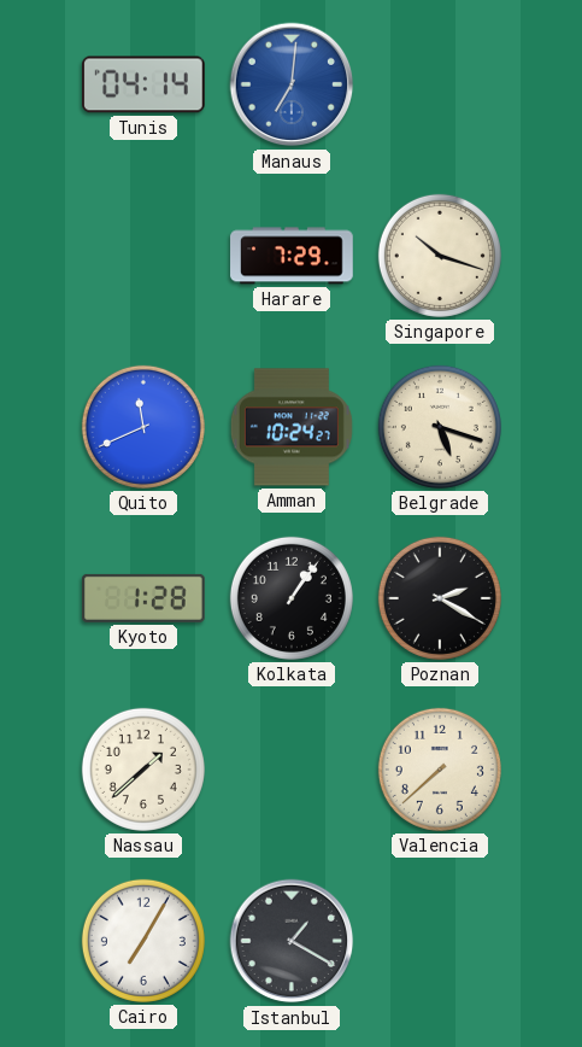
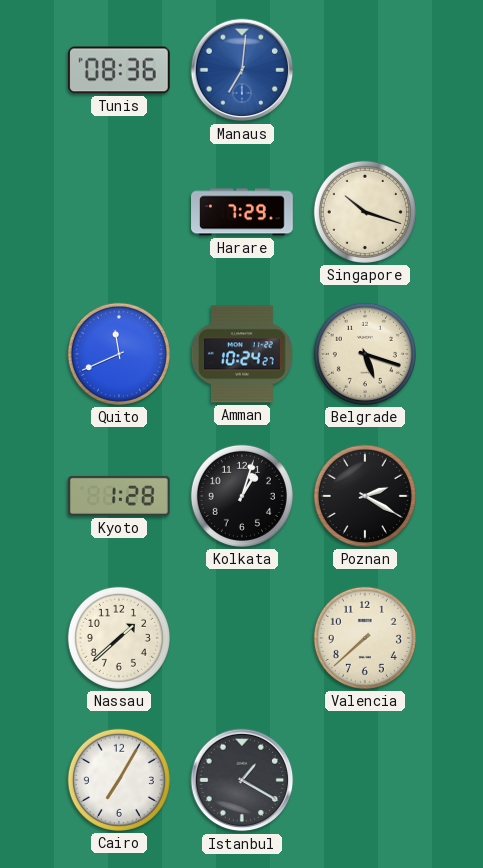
Tunis: 04:14 -> 08:36 (120, 70)
Kolkata: 1:06 -> 1:03 (242, 496)
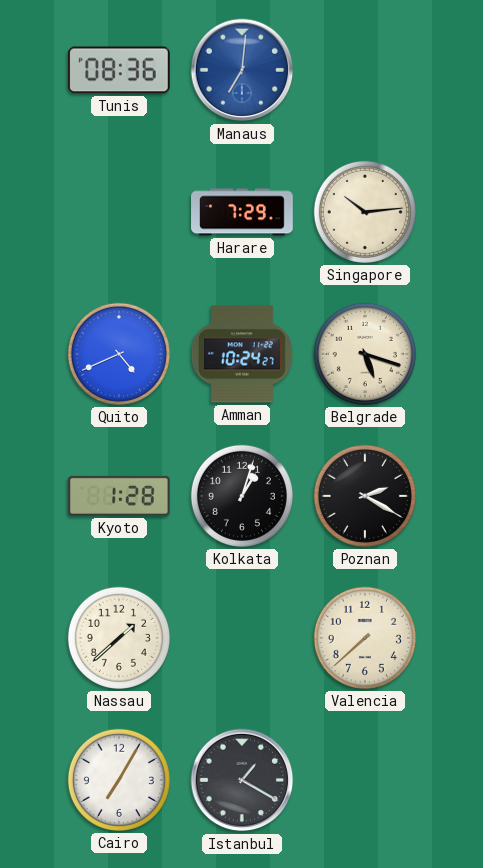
Singapore: 10:18 -> 10:14 (365, 212)
Quito: 11:41 -> 4:41 (119, 354)
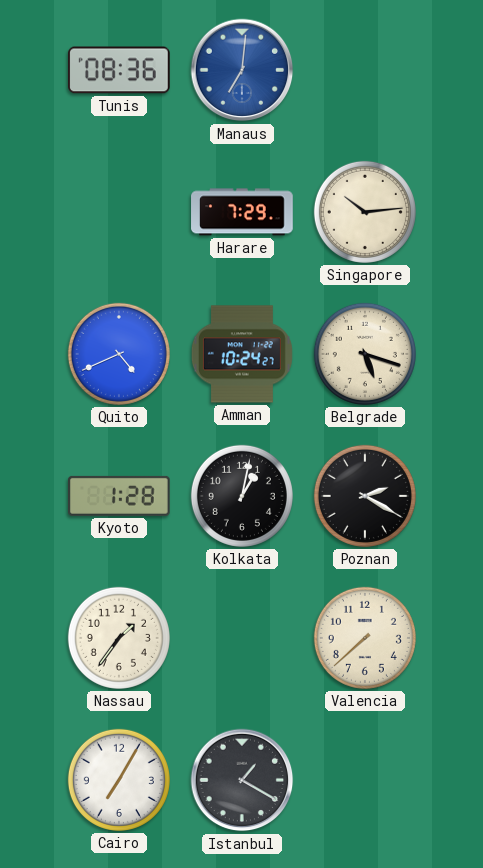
Kolkata: 1:03 -> 1:02 (242, 496)
Nassau: 1:38 -> 1:36 (119, 638)
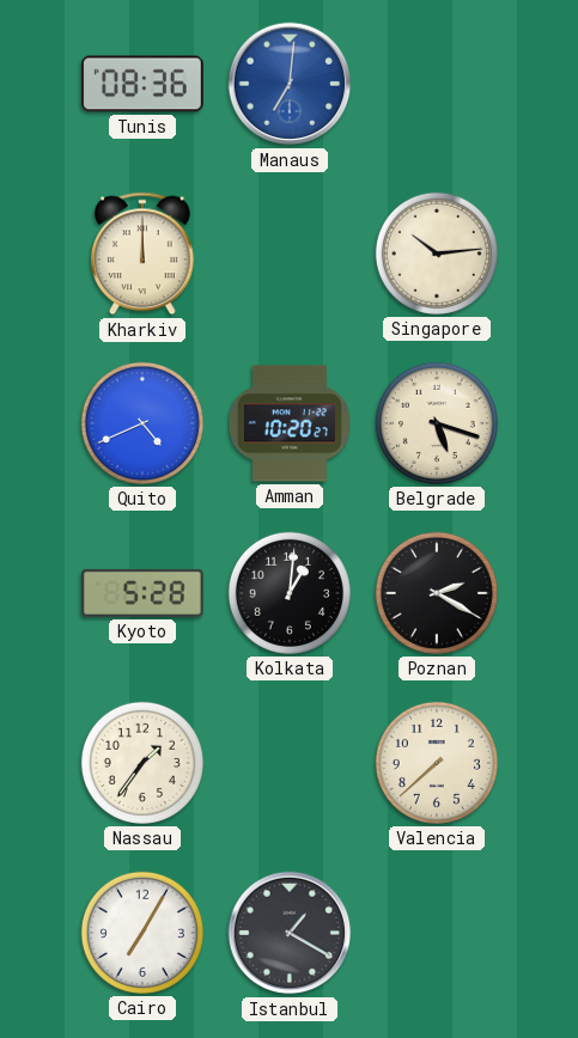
Kharkiv: none -> 12:00 (144, 254)
Harare: 7:29 -> none (242, 212)
Amman: 10:24 -> 10:20 (290, 423)
Kyoto: 1:28 -> 5:28 (144, 593)
Kolkata: 1:02 -> 1:01 (290, 593)
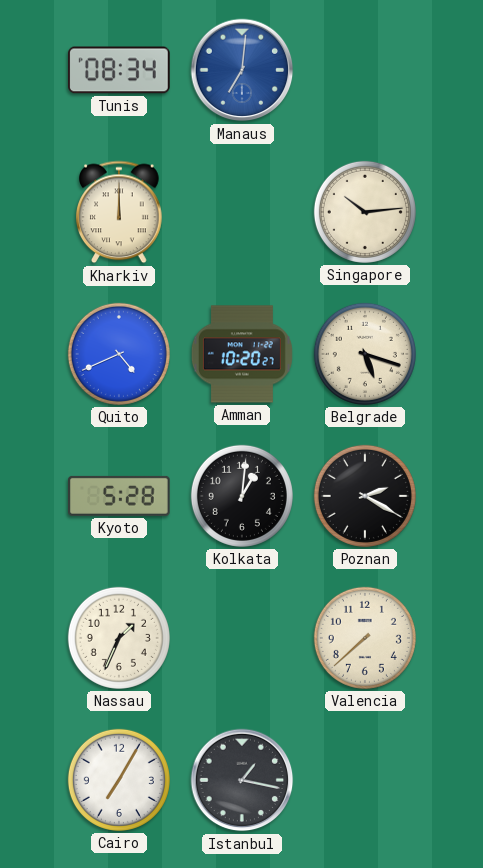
Tunis: 08:36 -> 08:34 (120, 70)
Nassau: 1:36 -> 1:34 (119, 638)
Istanbul: 1:20 -> 1:17 (242, 780)
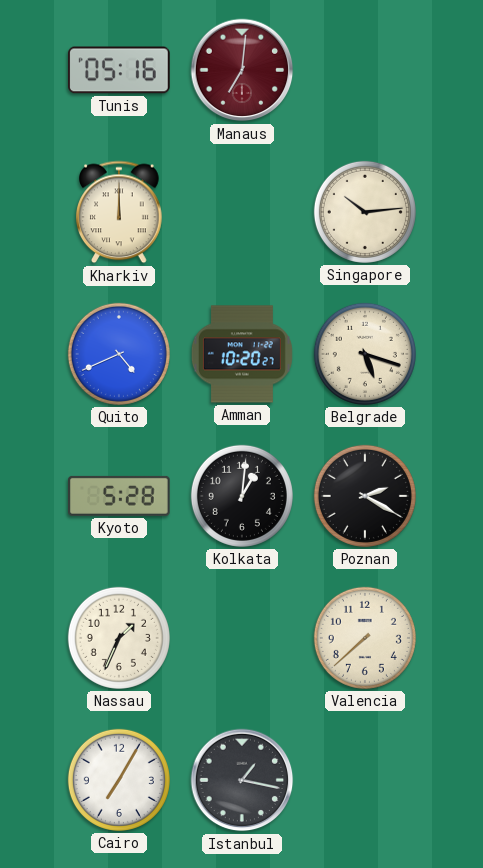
Tunis: 08:34 -> 05:16 (120, 70)
Manaus dial: blue -> burgundy (242, 70)
